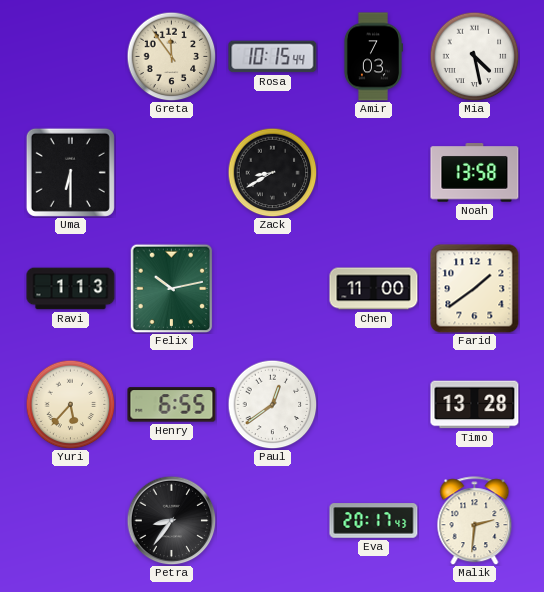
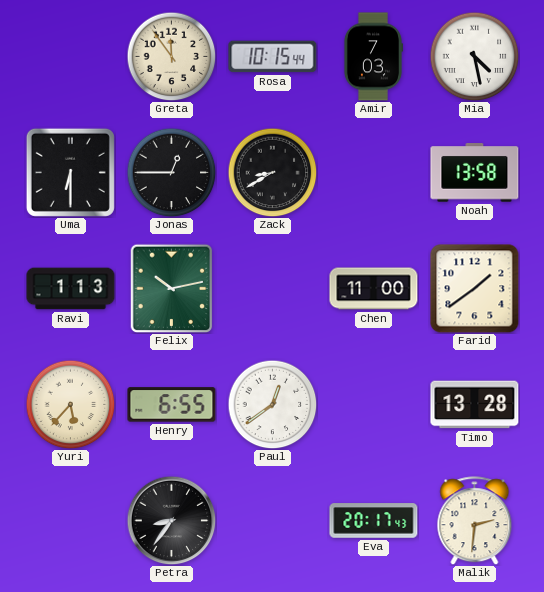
Jonas: none -> 12:45 (171, 172)
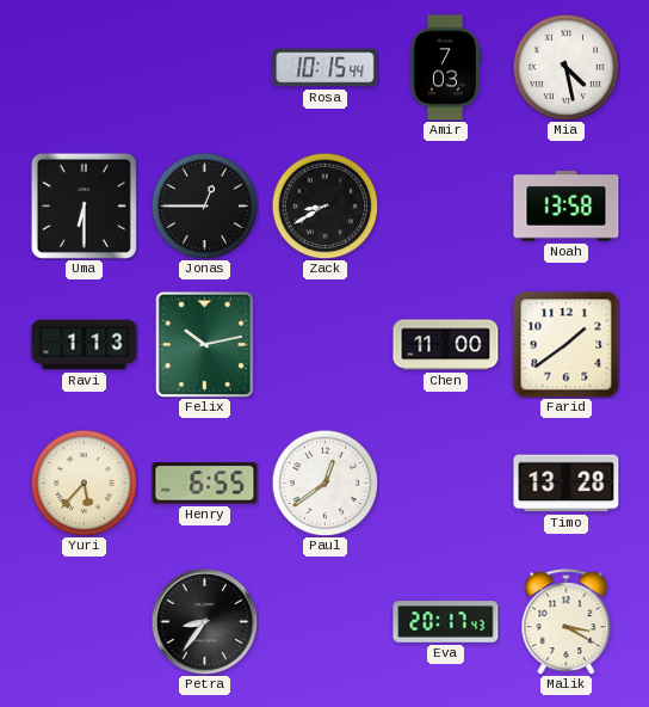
Greta: 11:54 -> none (171, 56)
Malik: 2:31 -> 3:20 (567, 622)
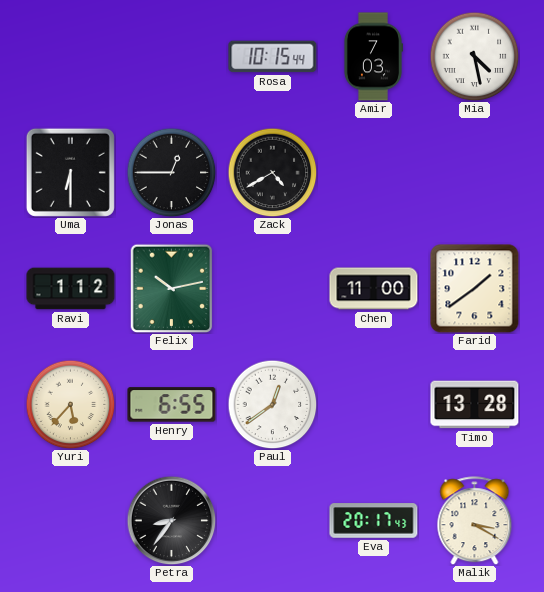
Zack: 8:40 -> 4:40 (272, 172)
Noah: 13:58 -> none (567, 207)
Ravi: 1:13 -> 1:12 (71, 289)
